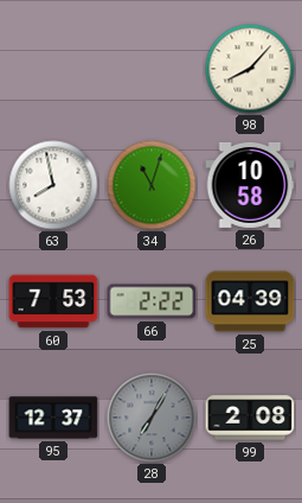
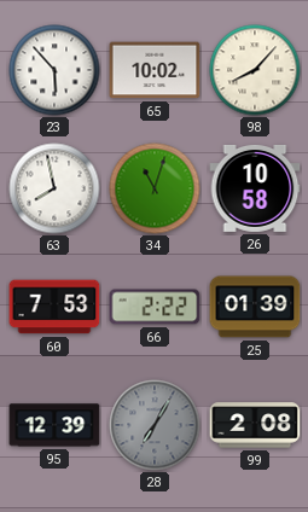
23: none -> 5:53 (54, 70)
65: none -> 10:02 (155, 70)
25: 04:39 -> 01:39 (255, 307)
95: 12:37 -> 12:39 (54, 425)
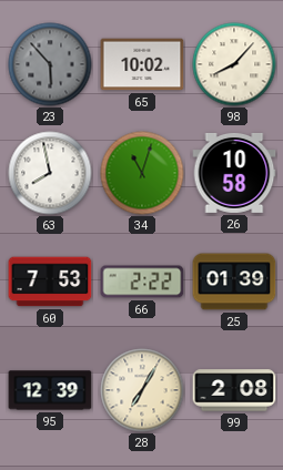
23 dial: white -> grey (50, 64)
28 dial: grey -> cream (142, 390)
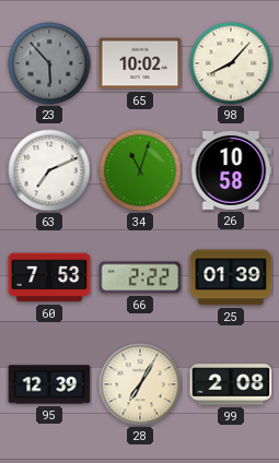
63: 7:58 -> 7:11 (49, 170)
